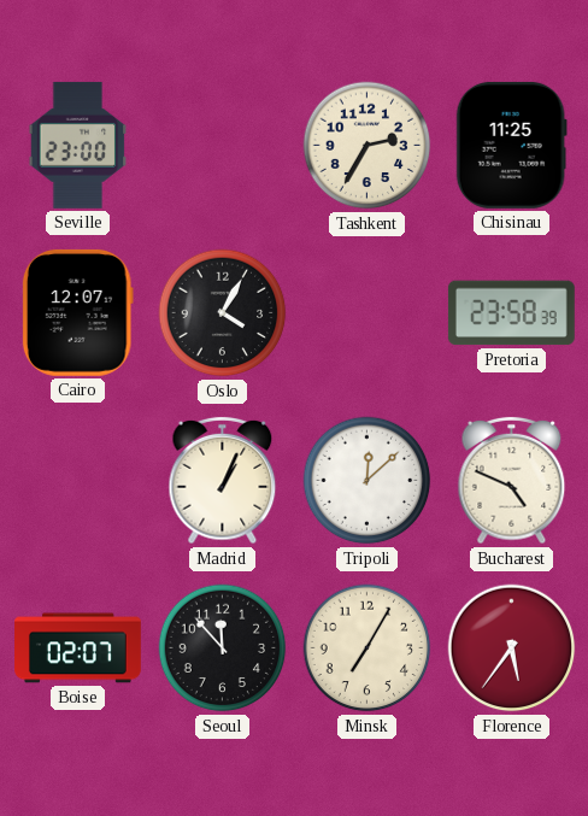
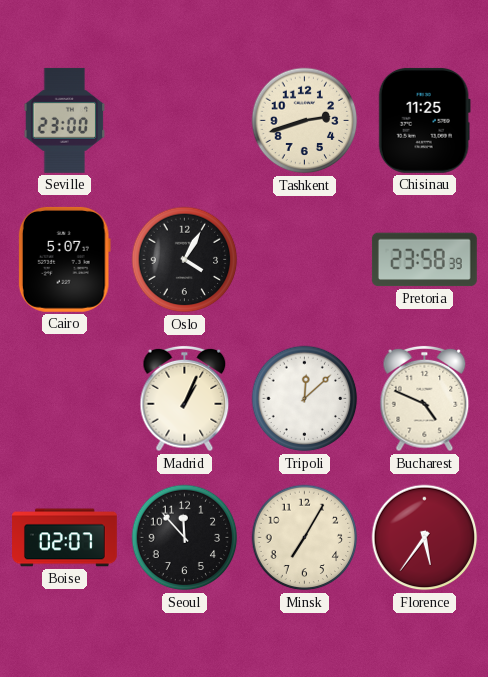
Tashkent: 2:35 -> 2:42 (305, 121)
Cairo: 12:07 -> 5:07 (64, 259)
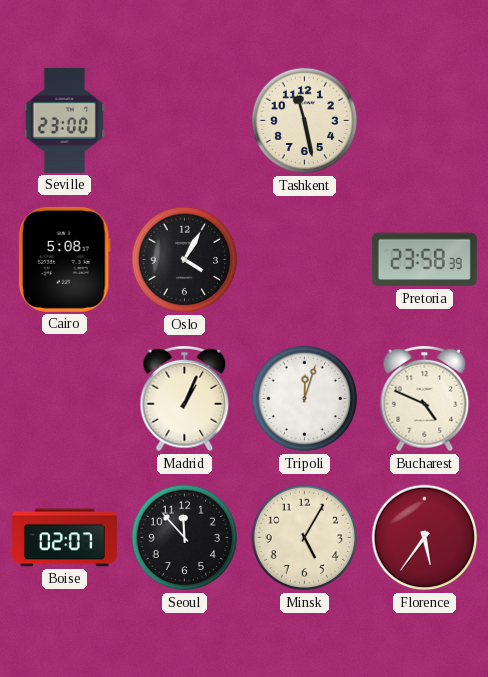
Tashkent: 2:42 -> 11:28 (305, 121)
Chisinau: 11:25 -> none (424, 120)
Cairo: 5:07 -> 5:08 (64, 259)
Tripoli: 12:08 -> 12:03 (305, 399)
Minsk: 7:05 -> 5:05 (305, 538)
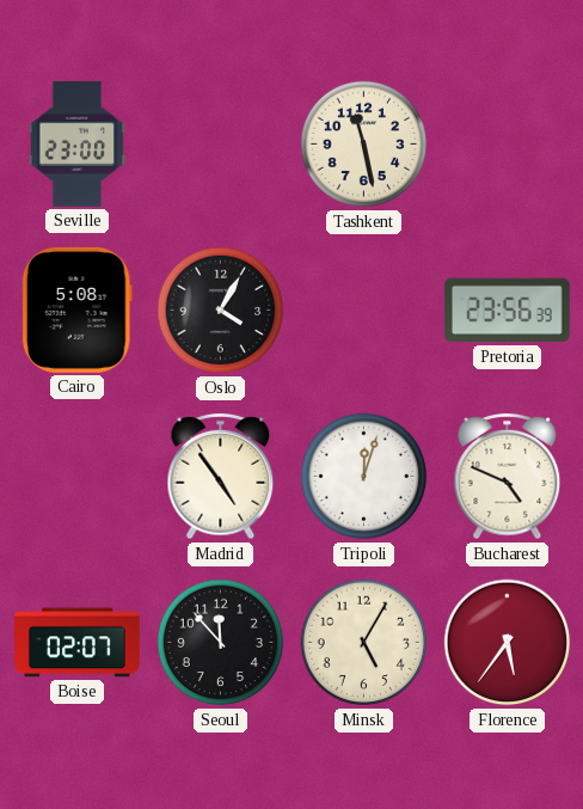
Pretoria: 23:58 -> 23:56 (507, 311)
Madrid: 1:04 -> 4:54 (221, 477)
